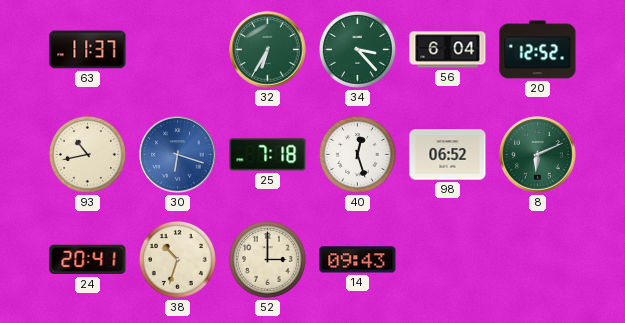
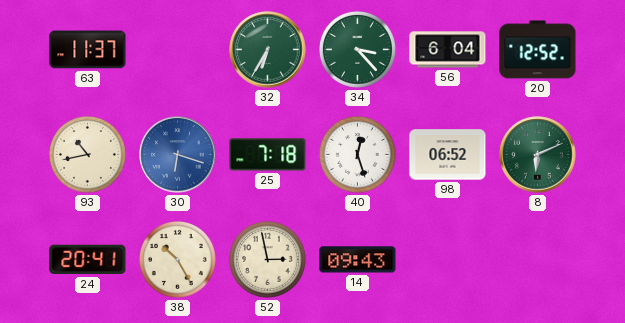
38: 10:33 -> 10:25 (177, 259)
52: 3:00 -> 2:58 (267, 259)
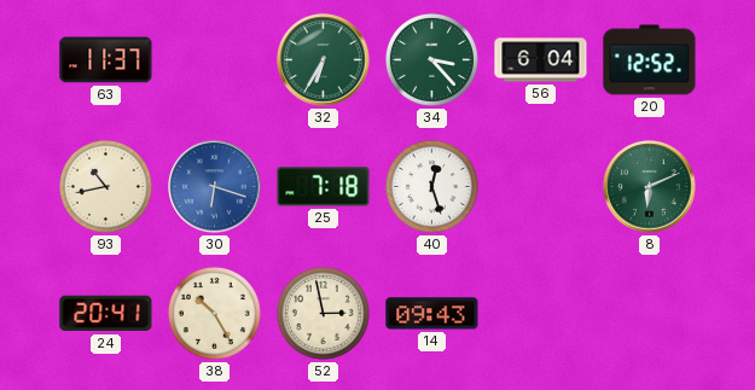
98: 06:52 -> none (448, 155)
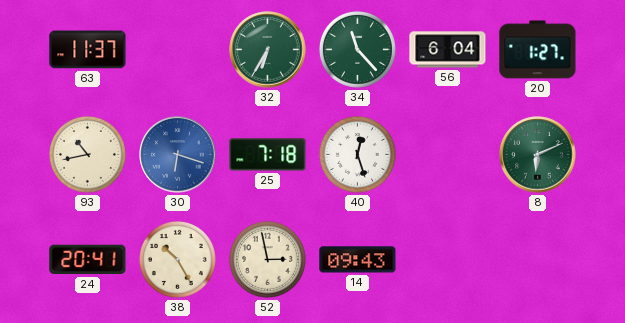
34: 3:23 -> 11:23 (357, 49)
20: 12:52 -> 1:27 (538, 50)
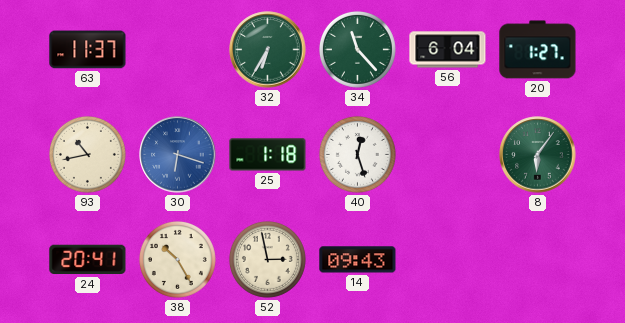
25: 7:18 -> 1:18 (268, 155)
8: 6:11 -> 6:06 (538, 155)
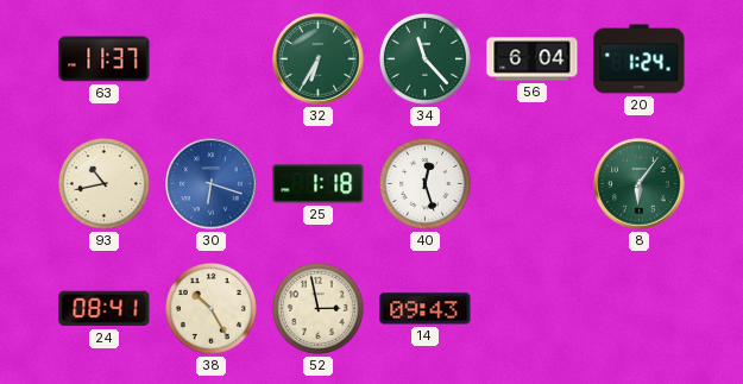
20: 1:27 -> 1:24 (640, 59)
24: 20:41 -> 08:41 (105, 309)
